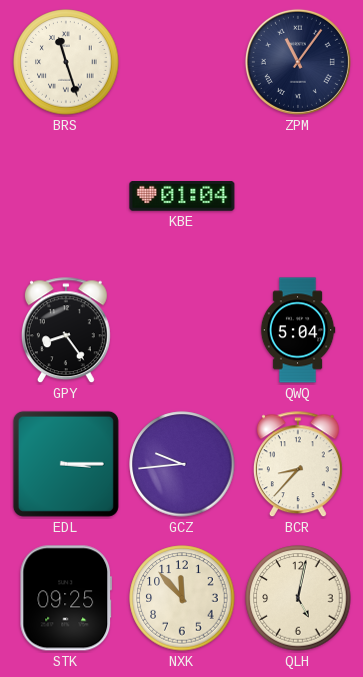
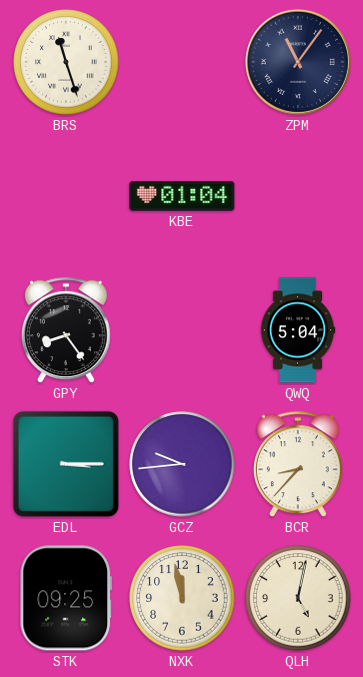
NXK: 11:53 -> 11:58 (182, 598)
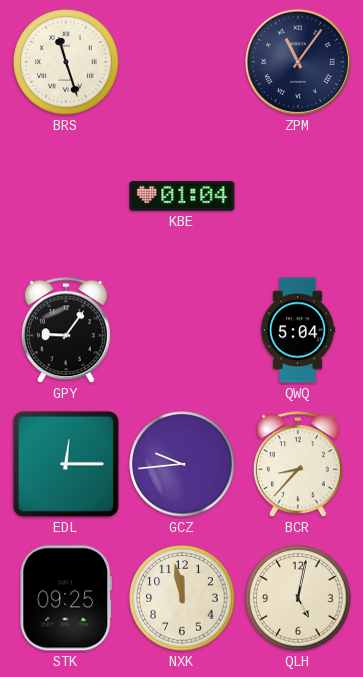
GPY: 8:24 -> 9:06 (66, 331)
EDL: 3:15 -> 12:15 (66, 464)
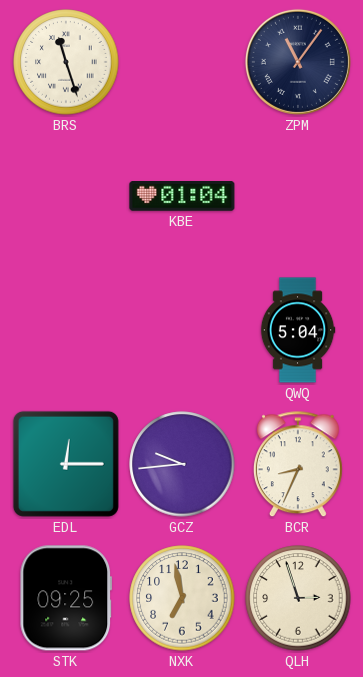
GPY: 9:06 -> none (66, 331)
BCR: 8:37 -> 8:34 (298, 465)
NXK: 11:58 -> 6:58 (182, 598)
QLH: 5:02 -> 2:57 (298, 598)
